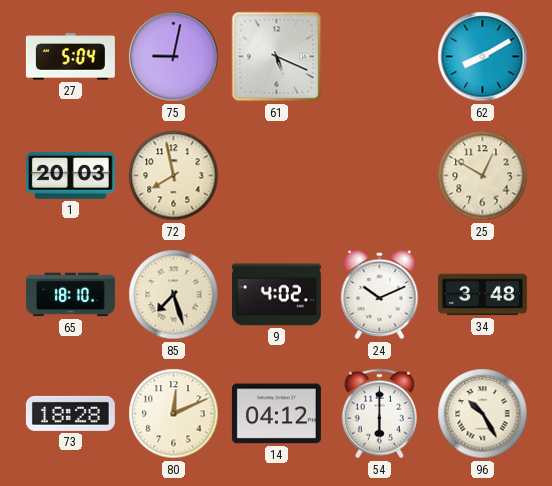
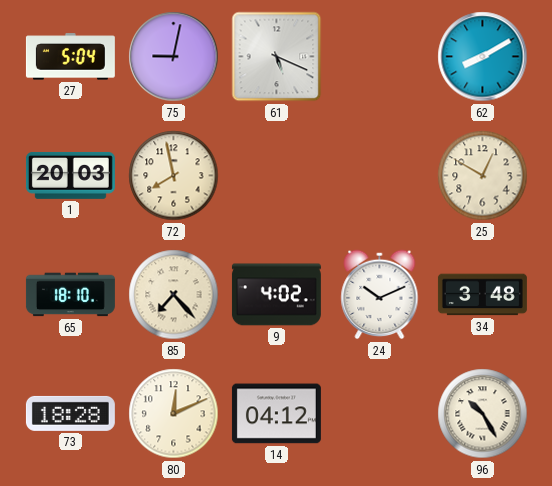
85: 7:27 -> 7:23 (174, 295)
54: 6:00 -> none (379, 414)
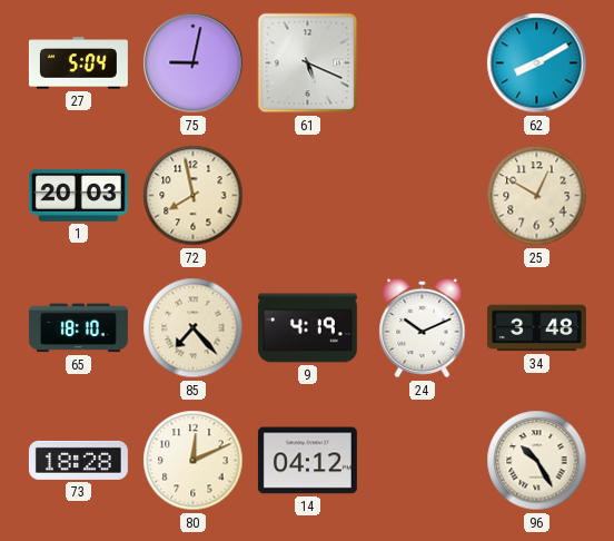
9: 4:02 -> 4:19 (307, 328)
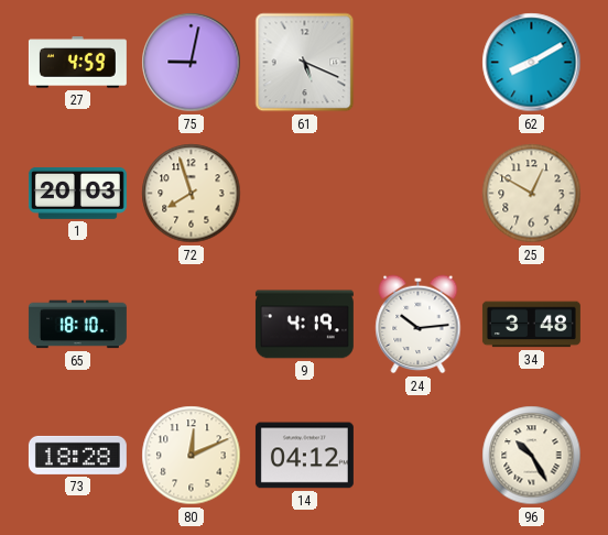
27: 5:04 -> 4:59 (77, 63)
72: 7:58 -> 7:57 (192, 194)
85: 7:23 -> none (194, 328)
24: 10:11 -> 10:14 (419, 325)
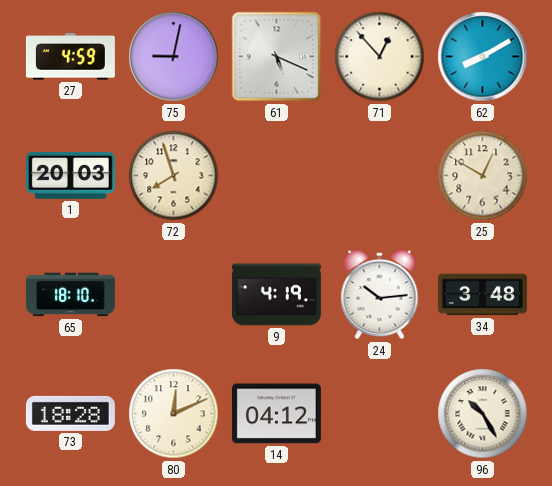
71: none -> 12:53 (380, 57)
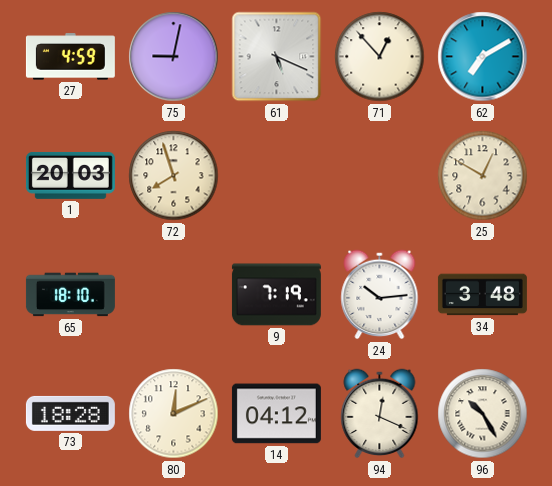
62: 8:10 -> 7:10 (483, 57)
9: 4:19 -> 7:19 (276, 295)
94: none -> 12:19 (380, 414)
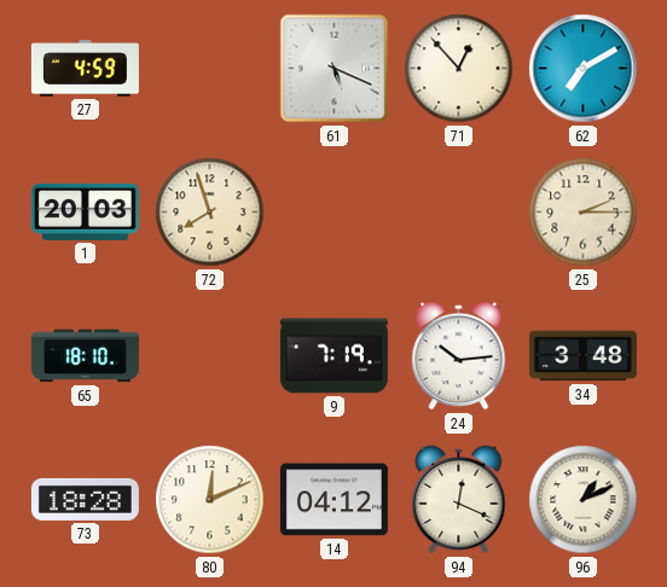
75: 9:02 -> none (174, 57)
25: 12:50 -> 2:15 (584, 213)
96: 10:25 -> 1:11 (584, 500)
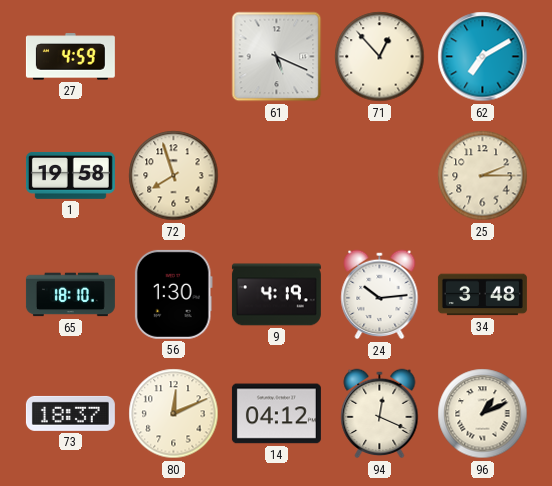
1: 20:03 -> 19:58 (70, 175)
56: none -> 1:30 (173, 294)
9: 7:19 -> 4:19 (276, 295)
73: 18:28 -> 18:37 (70, 413)
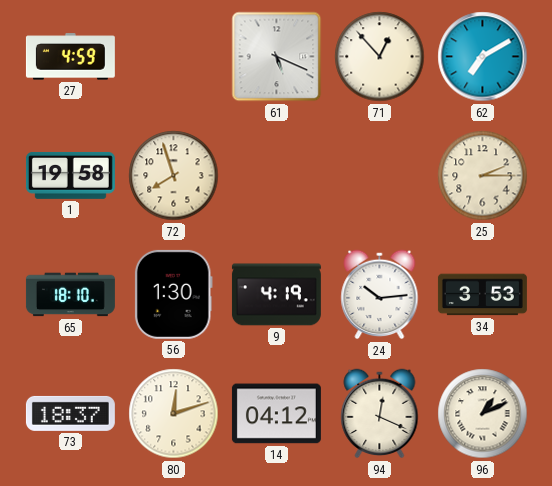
34: 3:48 -> 3:53 (482, 295)
80: 12:11 -> 12:12 (174, 414)
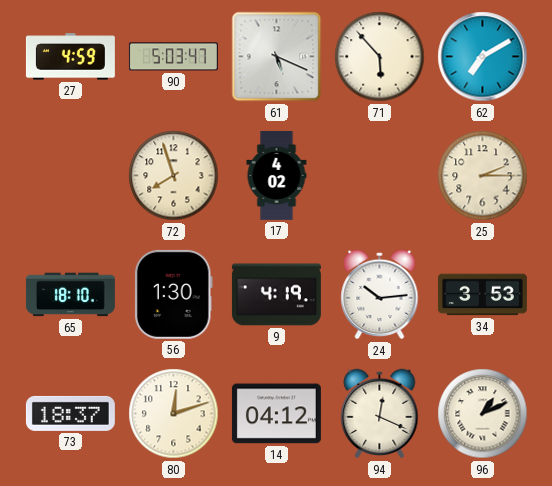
90: none -> 5:03 (173, 57)
71: 12:53 -> 5:53 (380, 57)
1: 19:58 -> none (70, 175)
17: none -> 4:02 (277, 175)
